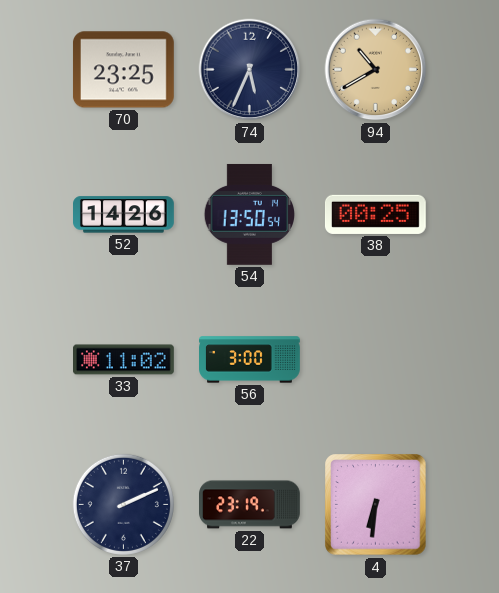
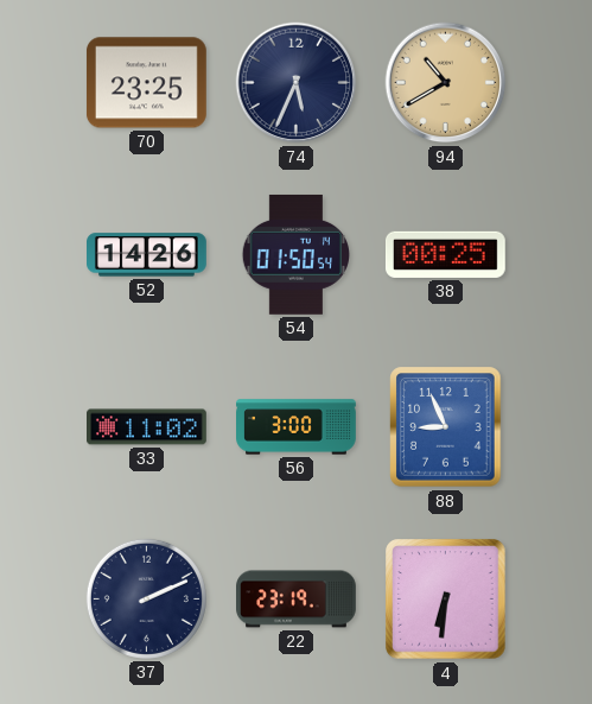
54: 13:50 -> 01:50 (295, 255)
88: none -> 8:56 (446, 427)
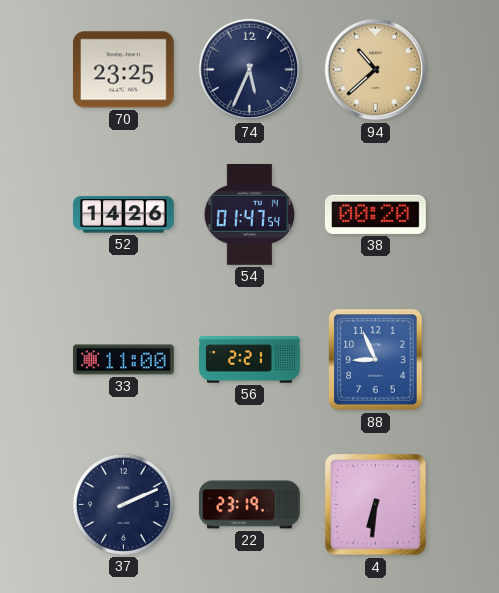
94: 10:40 -> 10:38 (376, 70)
54: 01:50 -> 01:47 (249, 215)
38: 00:25 -> 00:20 (375, 214)
33: 11:02 -> 11:00 (124, 360)
56: 3:00 -> 2:21 (250, 360)
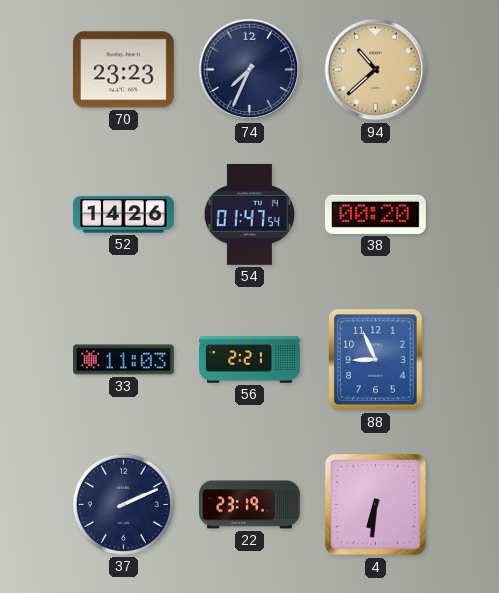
70: 23:25 -> 23:23 (123, 70)
74: 5:34 -> 7:34 (250, 70)
33: 11:00 -> 11:03 (124, 360)
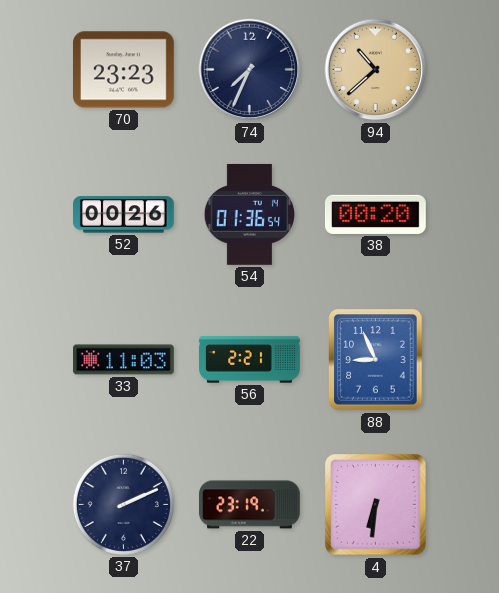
52: 14:26 -> 00:26 (124, 215)
54: 01:47 -> 01:36 (249, 215)
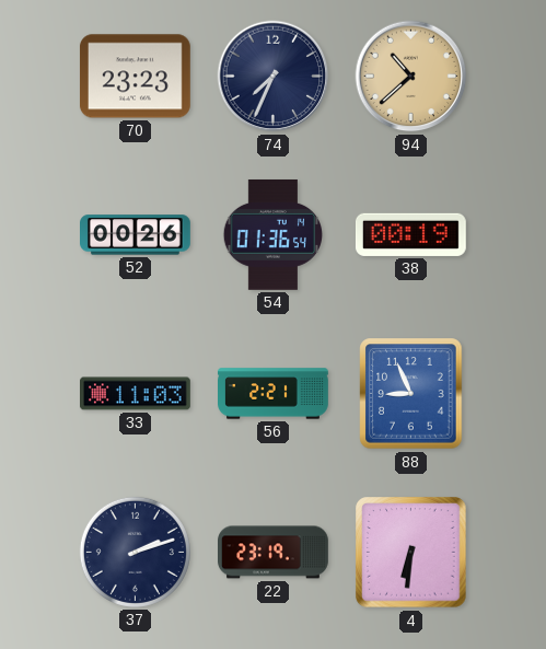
38: 00:20 -> 00:19 (410, 234)
37: 2:11 -> 2:12 (135, 552)
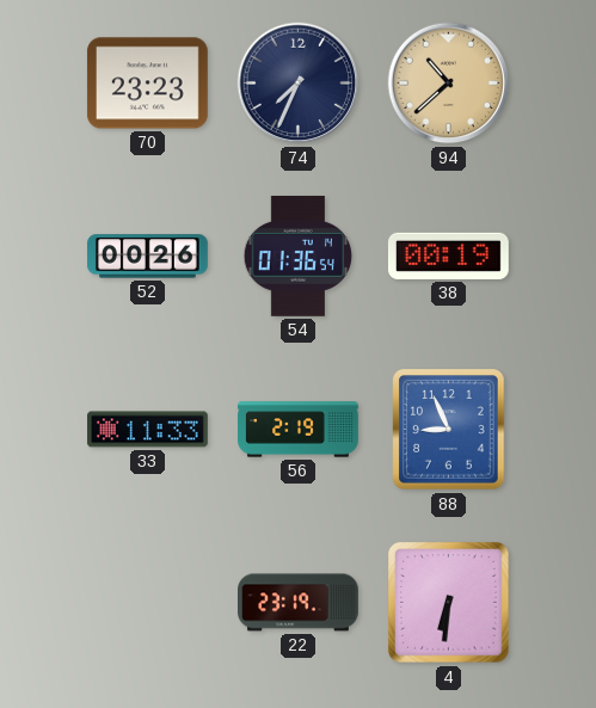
33: 11:03 -> 11:33 (148, 430)
56: 2:21 -> 2:19 (299, 430)
37: 2:12 -> none (135, 552)
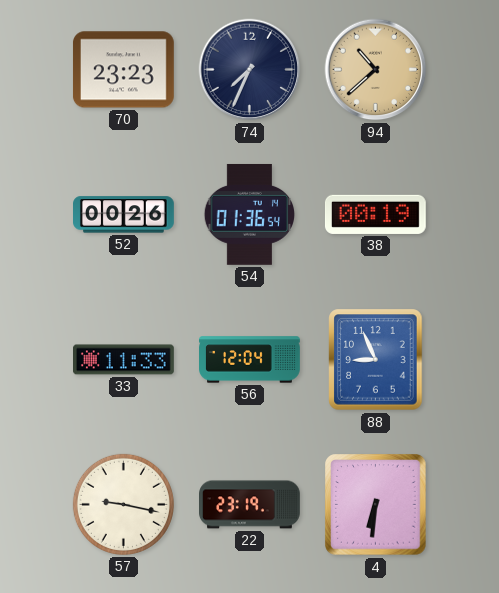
56: 2:19 -> 12:04 (250, 360)
57: none -> 9:17 (123, 504)
